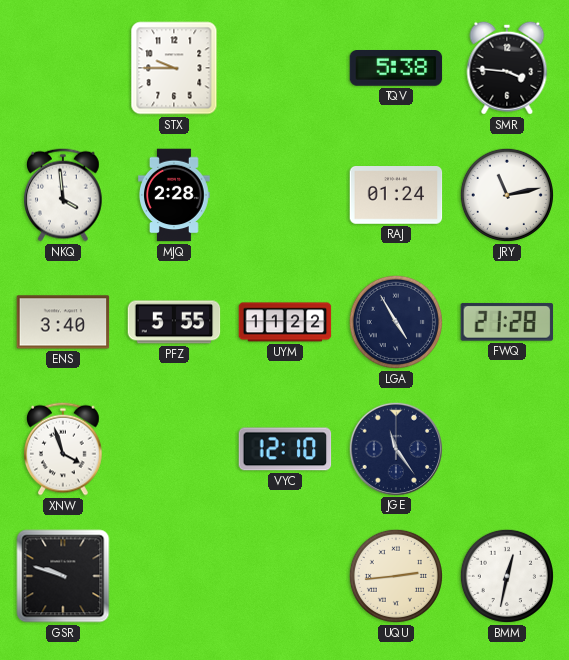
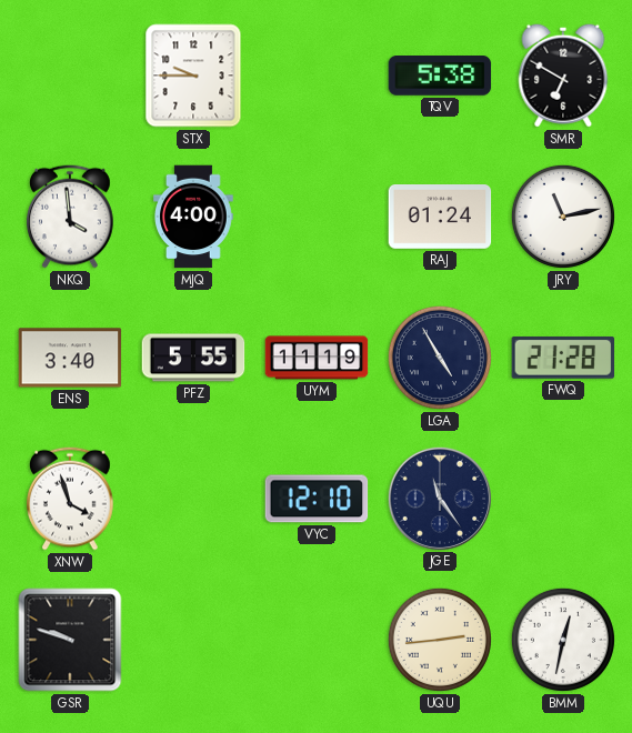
SMR: 3:46 -> 6:50 (563, 76)
MJQ: 2:28 -> 4:00 (194, 217)
UYM: 11:22 -> 11:19 (317, 358)
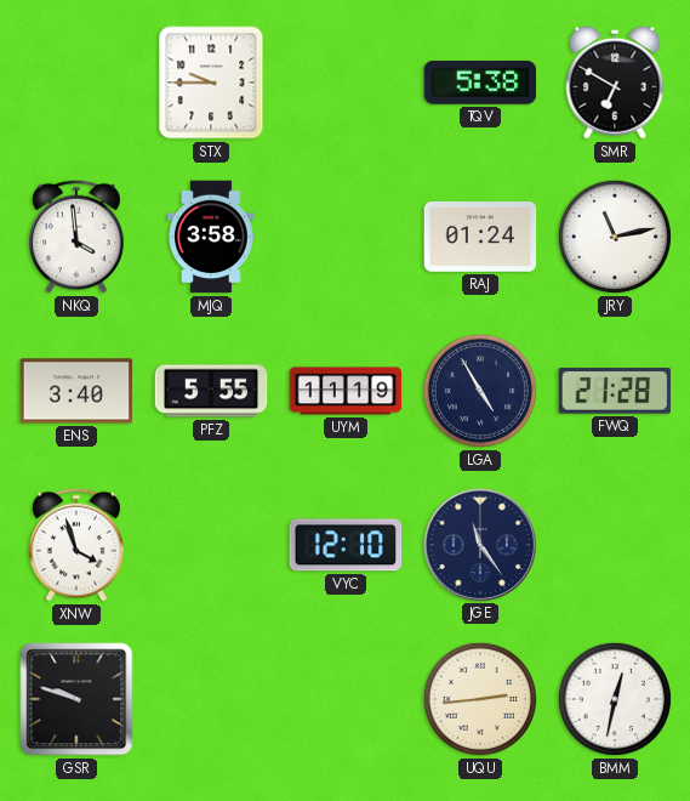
MJQ: 4:00 -> 3:58 (212, 237)
